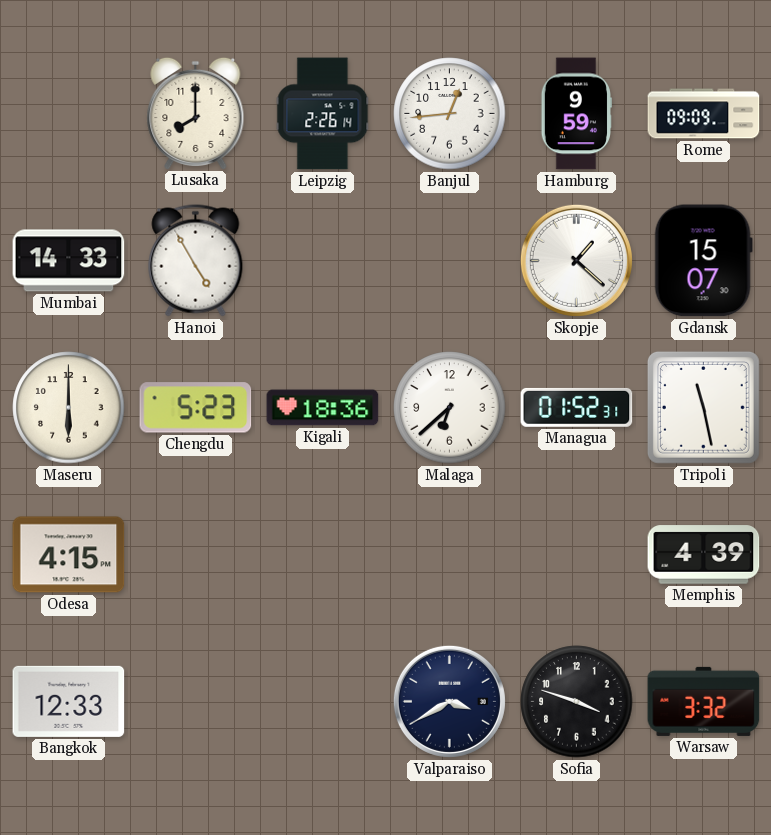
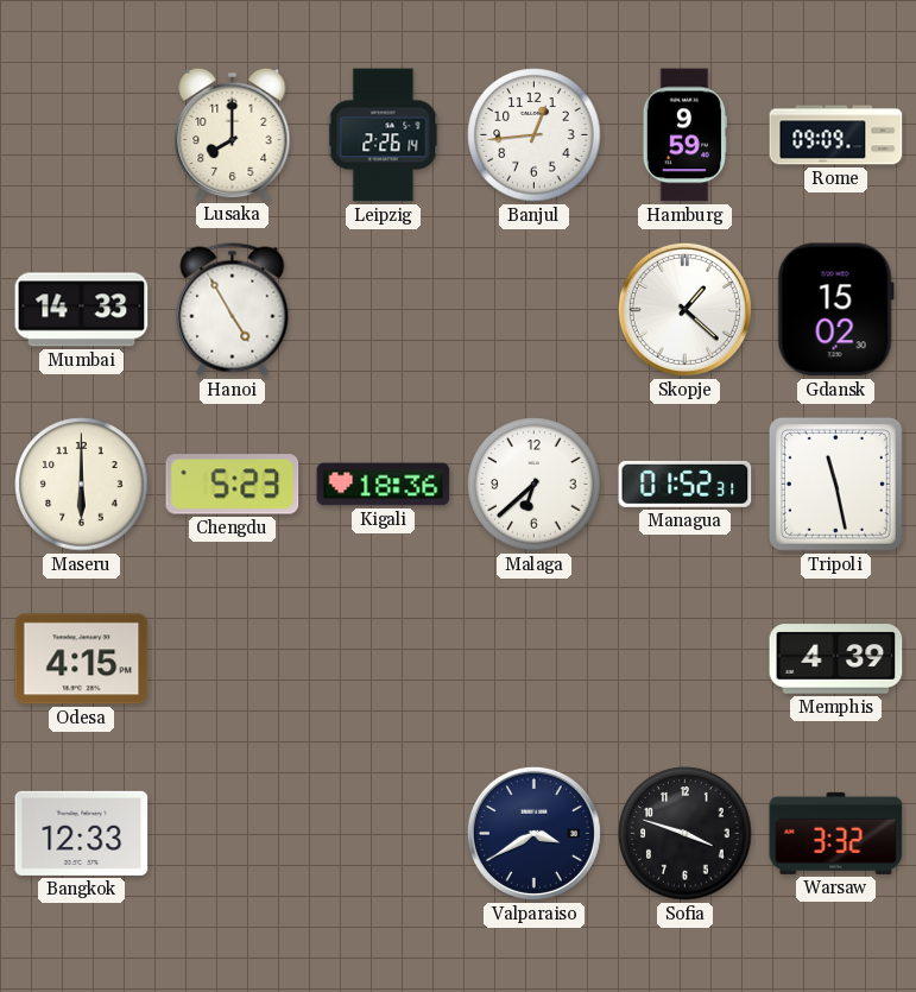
Gdansk: 15:07 -> 15:02 (835, 310)
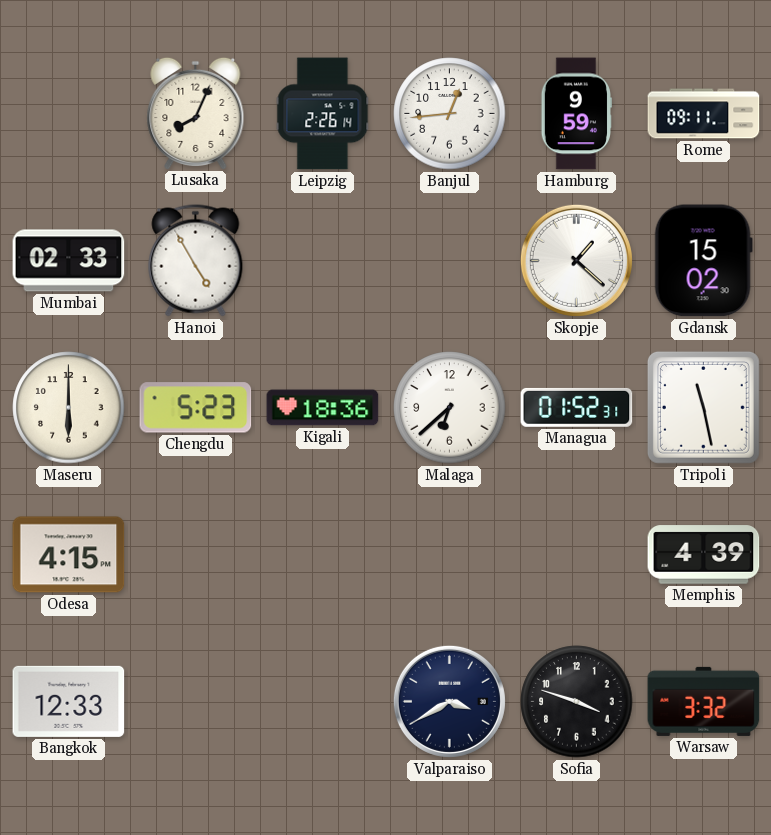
Lusaka: 8:00 -> 8:04 (196, 113)
Rome: 09:09 -> 09:11 (704, 114)
Mumbai: 14:33 -> 02:33 (69, 261)
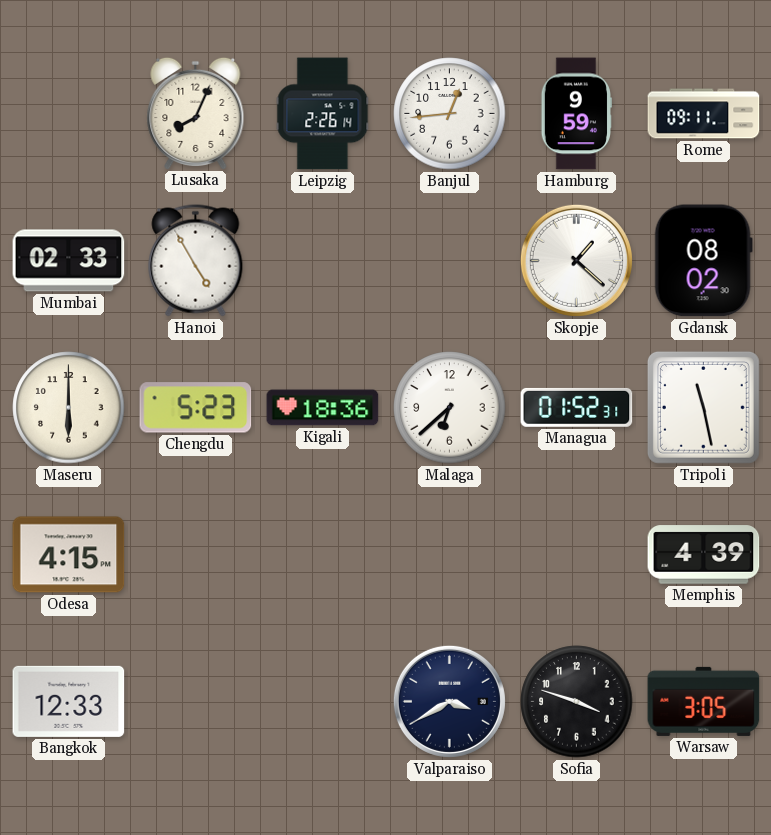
Gdansk: 15:02 -> 08:02 (703, 261)
Warsaw: 3:32 -> 3:05 (704, 701)
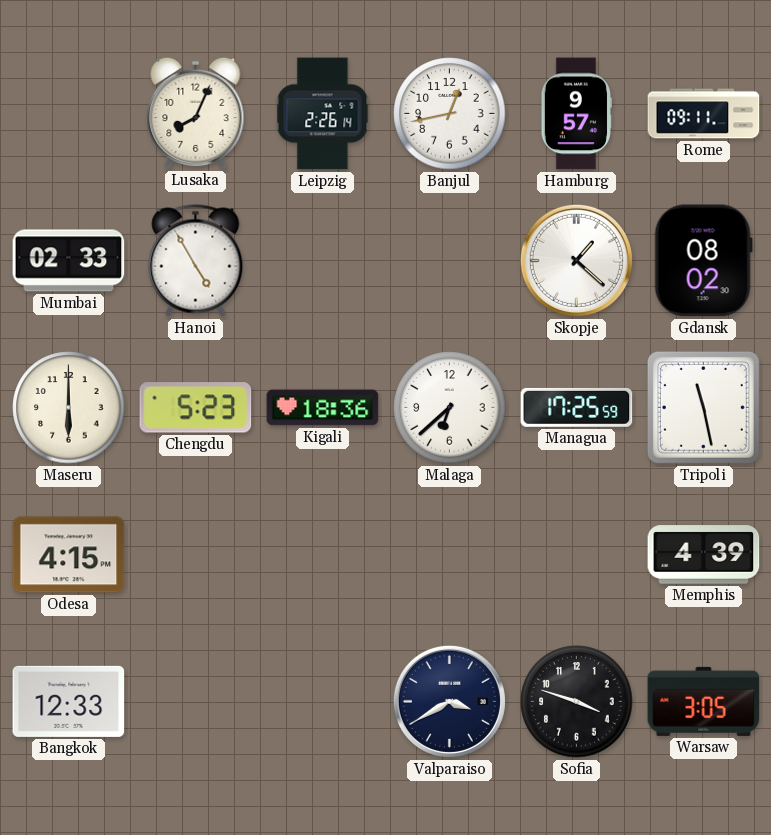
Banjul: 12:44 -> 12:43 (450, 114)
Hamburg: 9:59 -> 9:57 (576, 114)
Managua: 01:52 -> 17:25 (577, 407)
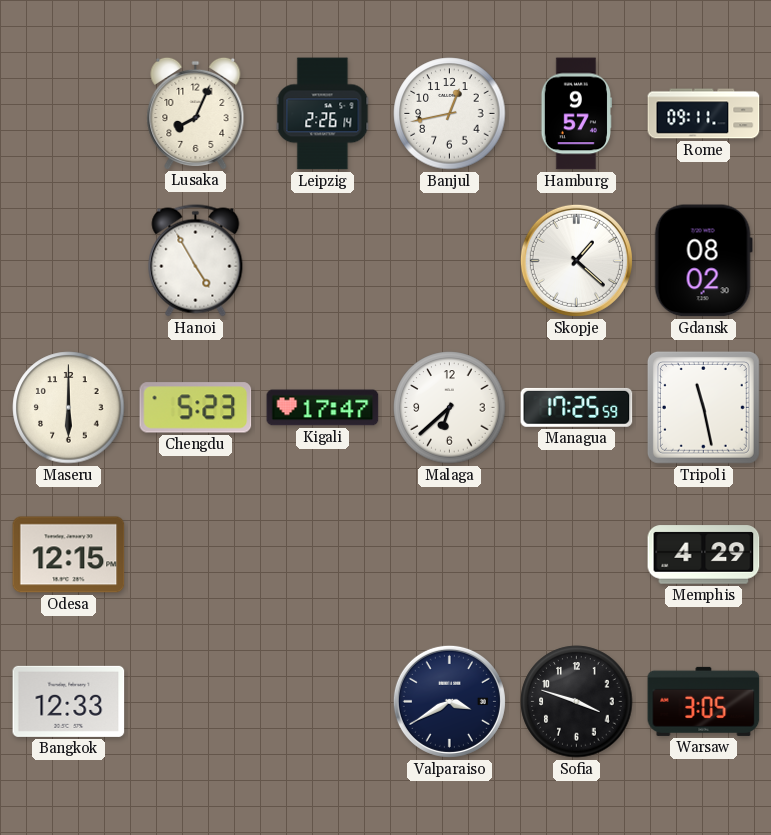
Mumbai: 02:33 -> none (69, 261)
Kigali: 18:36 -> 17:47 (323, 408)
Odesa: 4:15 -> 12:15 (69, 555)
Memphis: 4:39 -> 4:29 (704, 555)
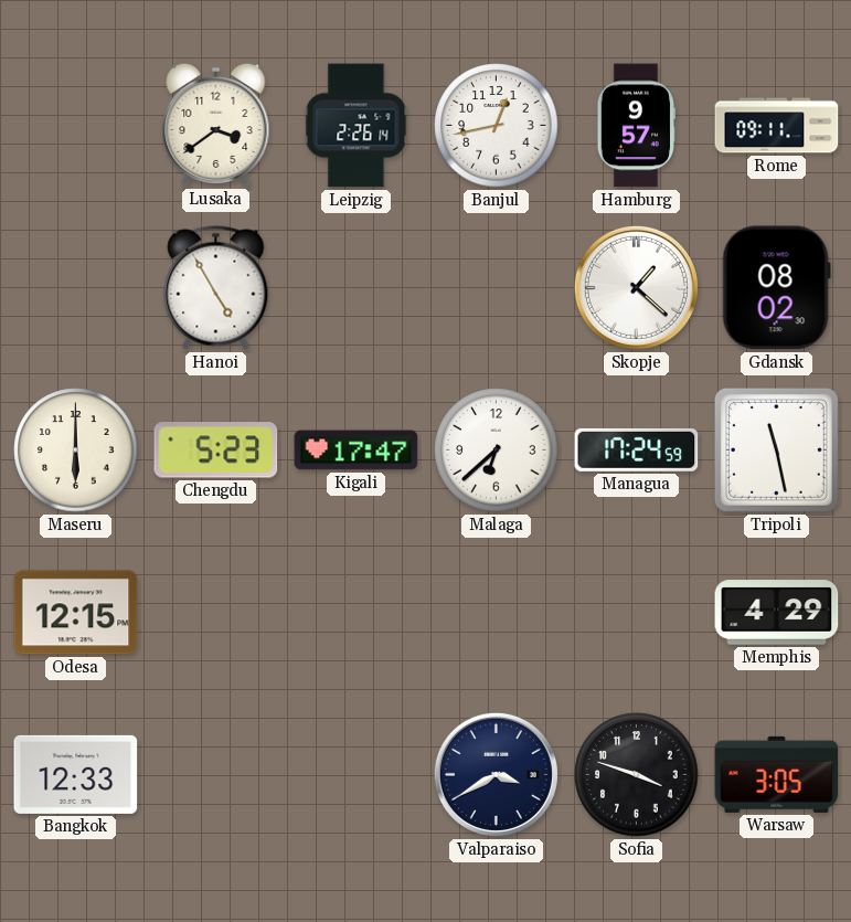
Lusaka: 8:04 -> 3:39 (216, 125)
Managua: 17:25 -> 17:24 (637, 449)
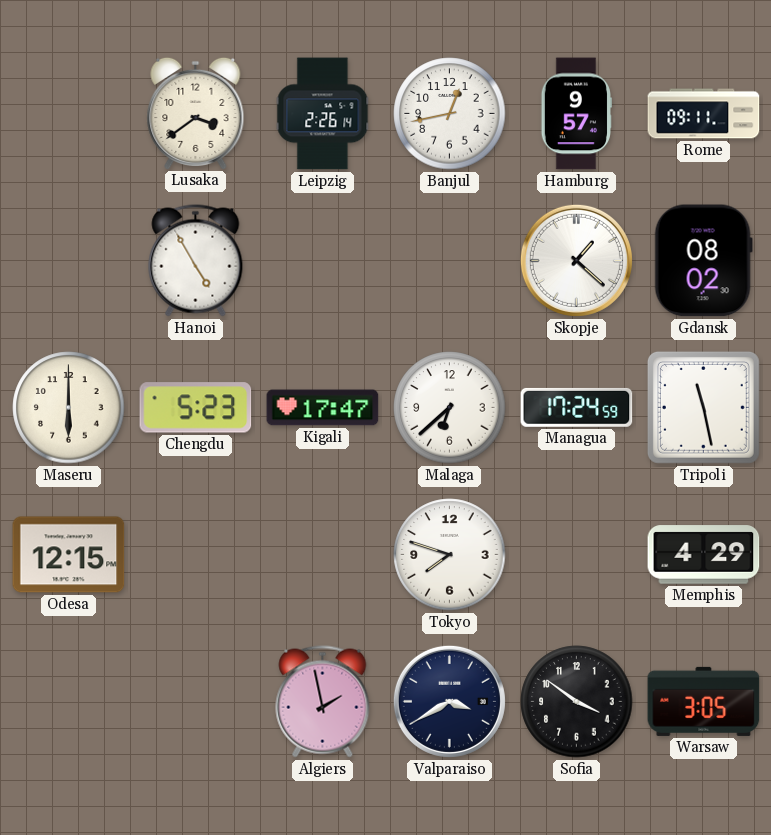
Tokyo: none -> 7:48 (450, 555)
Bangkok: 12:33 -> none (76, 774)
Algiers: none -> 1:58 (323, 702)
Sofia: 3:48 -> 3:51 (577, 702)
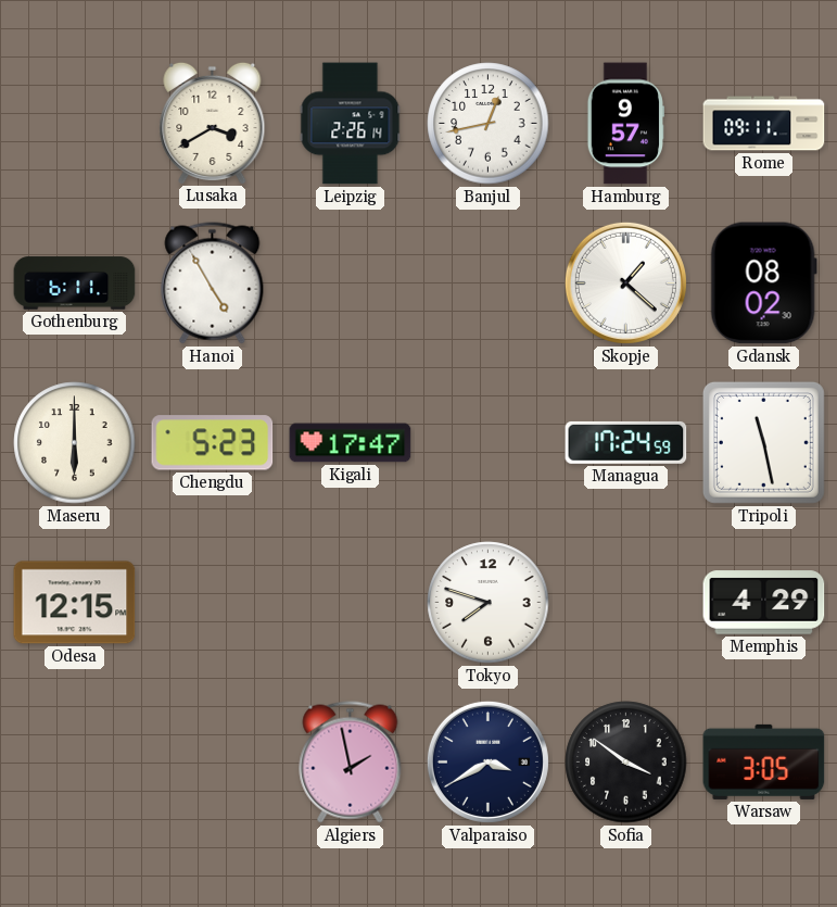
Lusaka: 3:39 -> 3:40 (213, 123)
Gothenburg: none -> 6:11 (75, 284)
Malaga: 6:38 -> none (450, 408)
